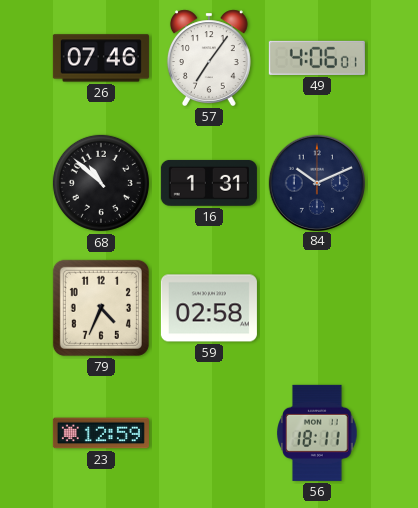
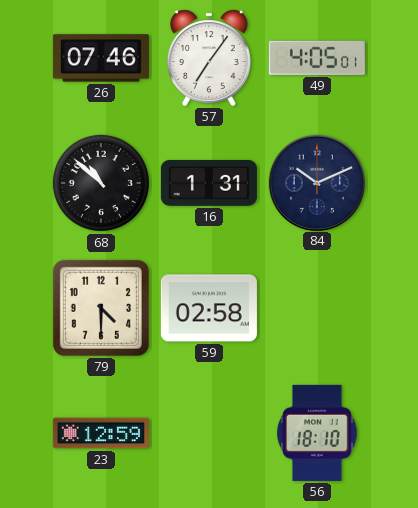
49: 4:06 -> 4:05 (317, 58)
79: 4:34 -> 4:30 (101, 308)
56: 18:11 -> 18:10 (317, 433)
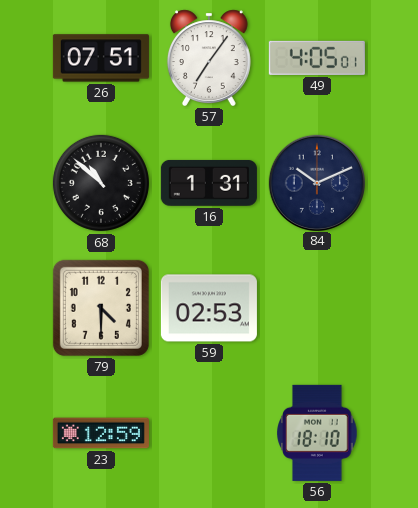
26: 07:46 -> 07:51 (101, 58)
59: 02:58 -> 02:53 (209, 308)
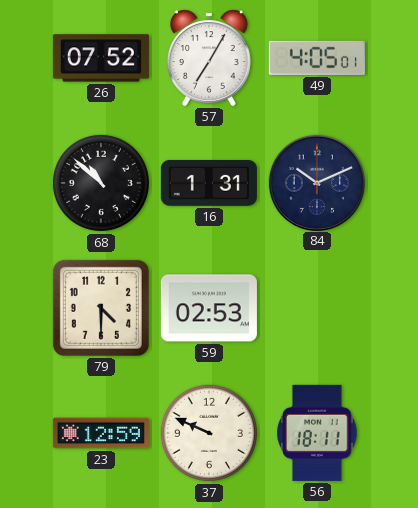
26: 07:51 -> 07:52 (101, 58)
57: 7:06 -> 7:05 (209, 58)
37: none -> 9:49 (209, 433)
56: 18:10 -> 18:11 (317, 433)
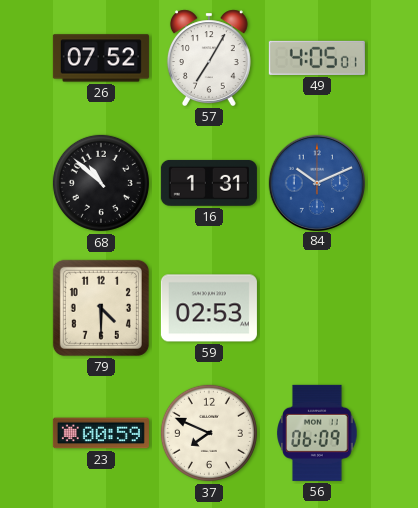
84 dial: navy -> blue (316, 182)
23: 12:59 -> 00:59 (101, 433)
37: 9:49 -> 7:49 (209, 433)
56: 18:11 -> 06:09 (317, 433)
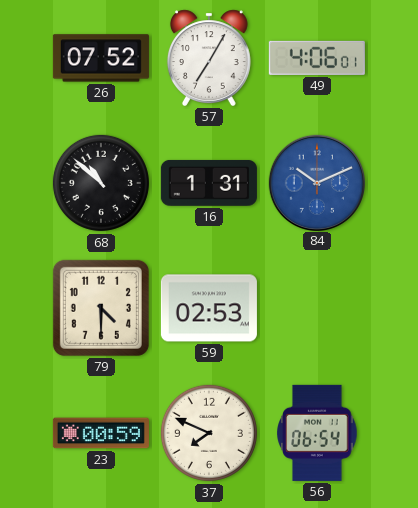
49: 4:05 -> 4:06 (317, 58)
56: 06:09 -> 06:54 (317, 433)
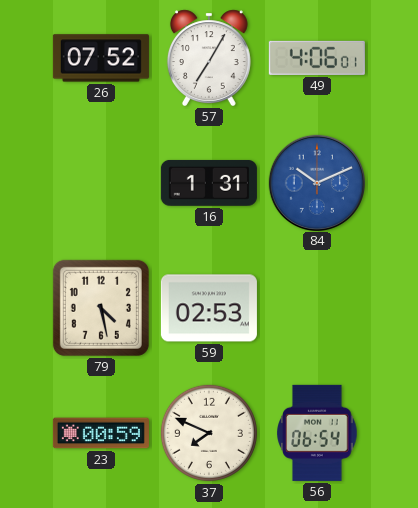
68: 10:52 -> none (101, 183)
79: 4:30 -> 4:28 (101, 308)
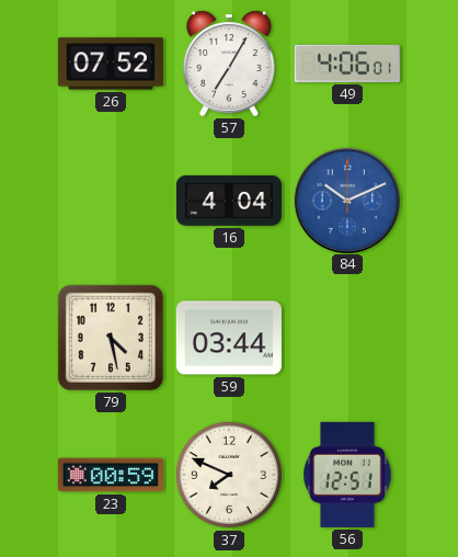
16: 1:31 -> 4:04 (229, 201)
59: 02:53 -> 03:44 (229, 338)
56: 06:54 -> 12:51 (347, 475)
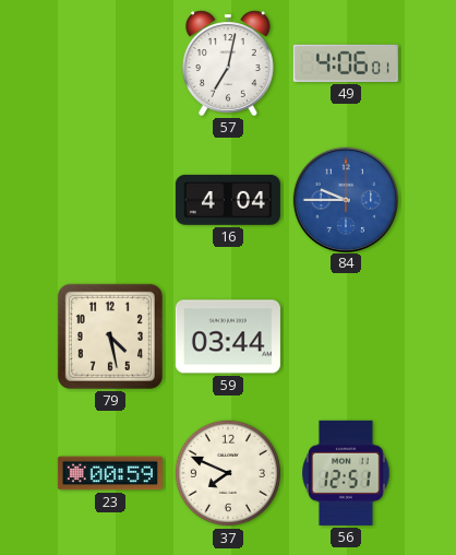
26: 07:52 -> none (111, 64)
57: 7:05 -> 7:02 (228, 63)
84: 10:11 -> 9:45 (345, 199)
